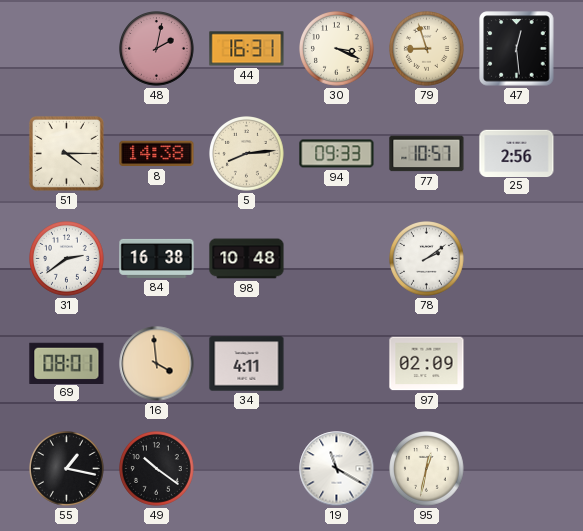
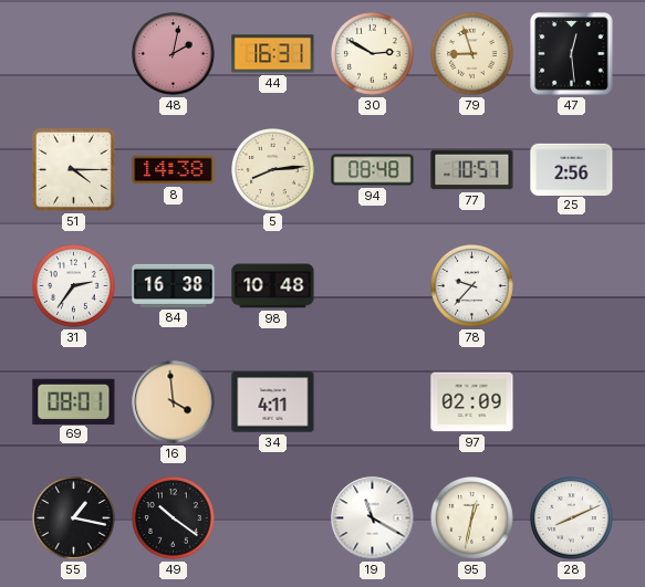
30: 3:19 -> 2:50 (373, 54)
94: 09:33 -> 08:48 (373, 170)
31: 2:39 -> 2:36 (74, 286)
78: 2:09 -> 9:37 (472, 286)
28: none -> 8:11 (572, 518)
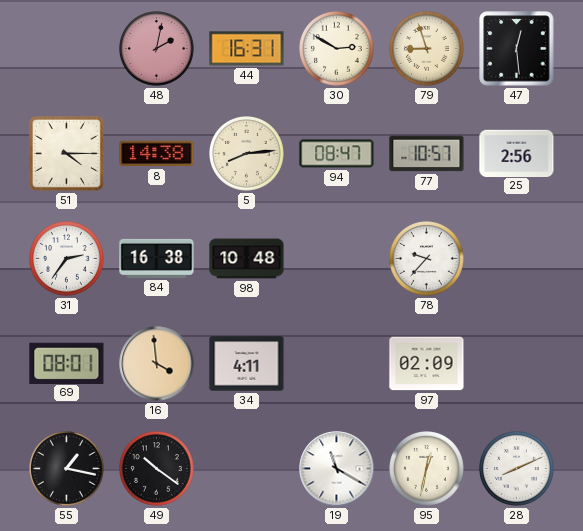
94: 08:48 -> 08:47 (337, 154)
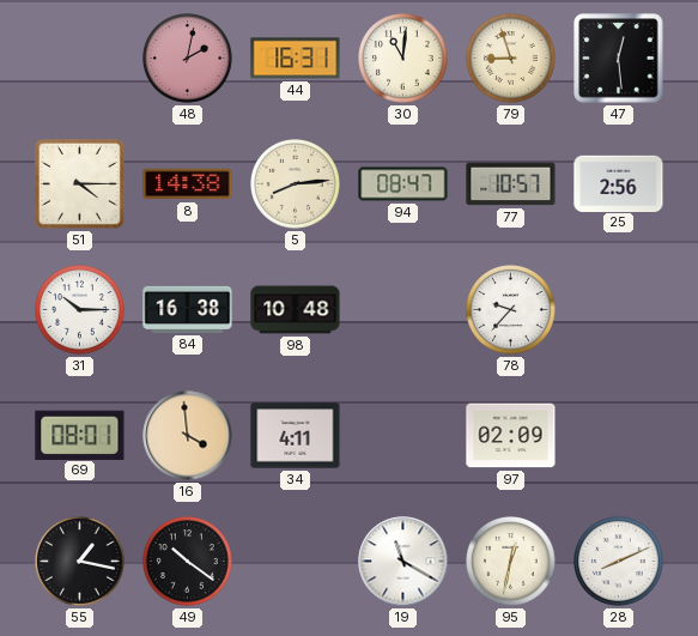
30: 2:50 -> 11:01 (403, 59)
31: 2:36 -> 10:15 (80, 310)
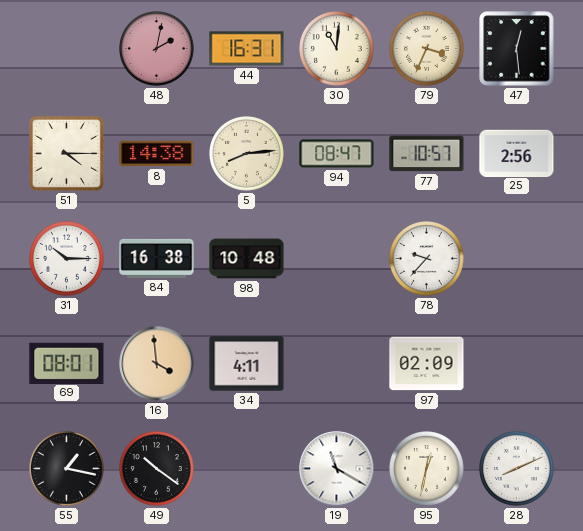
79: 8:57 -> 3:34 (427, 49)
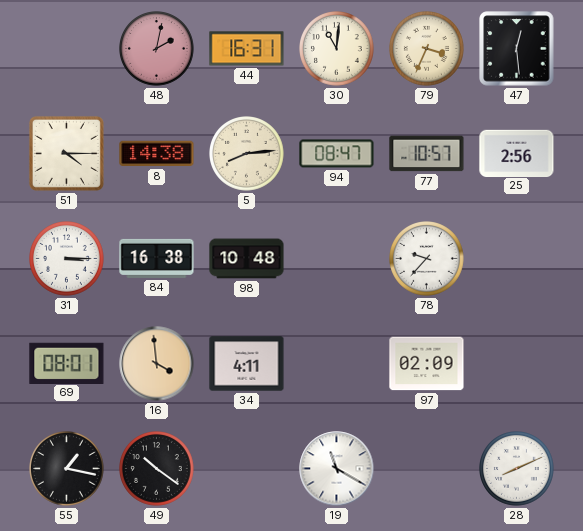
31: 10:15 -> 3:15 (67, 259)
95: 12:32 -> none (427, 469)
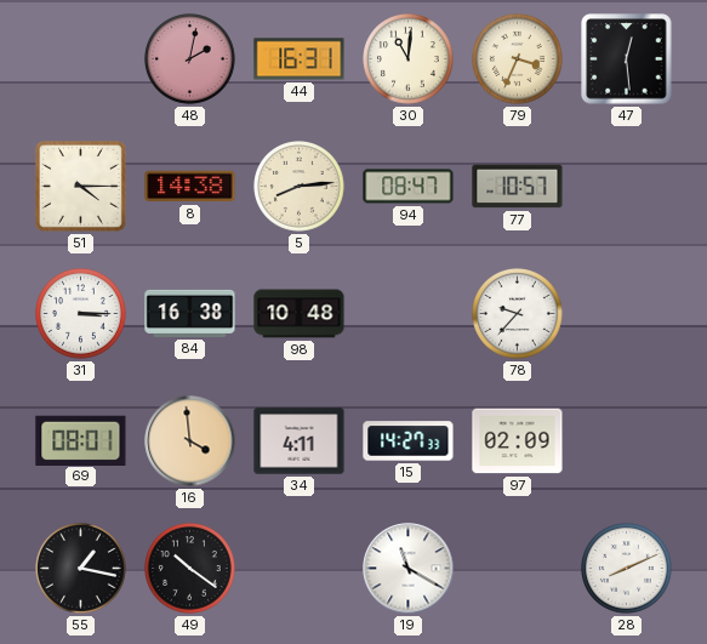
25: 2:56 -> none (517, 153)
15: none -> 14:27 (409, 441)
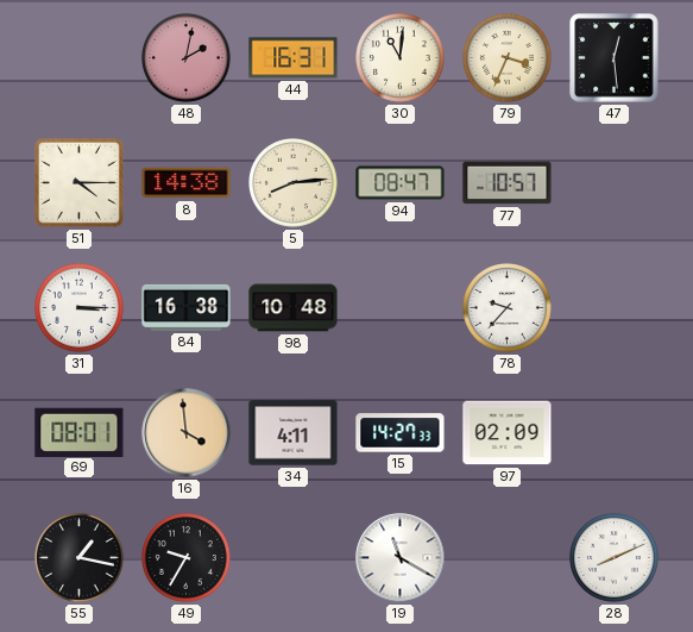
49: 10:21 -> 9:35 (187, 558)
